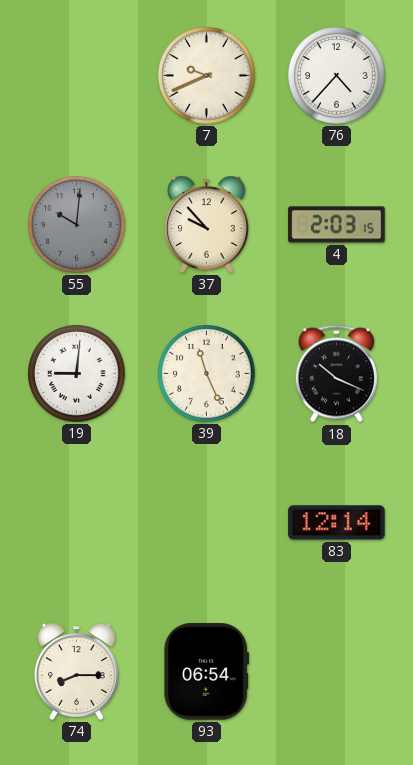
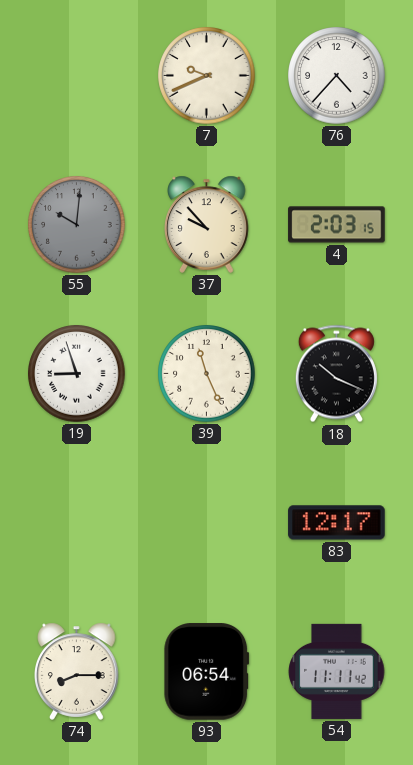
19: 9:01 -> 8:57 (77, 374)
83: 12:14 -> 12:17 (337, 523)
54: none -> 11:11 (337, 671)
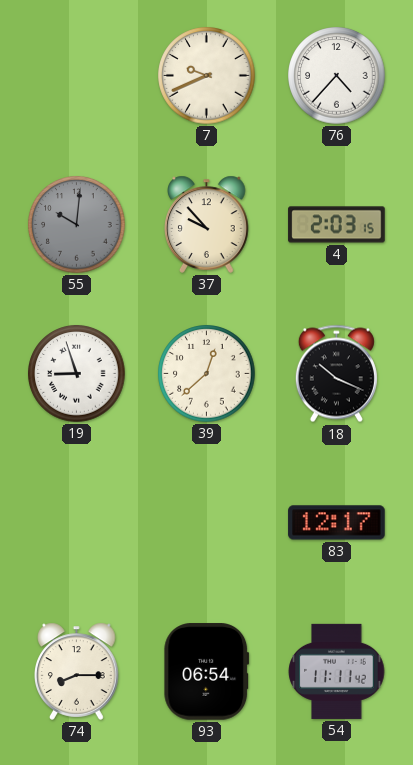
39: 11:26 -> 12:38 (207, 374)
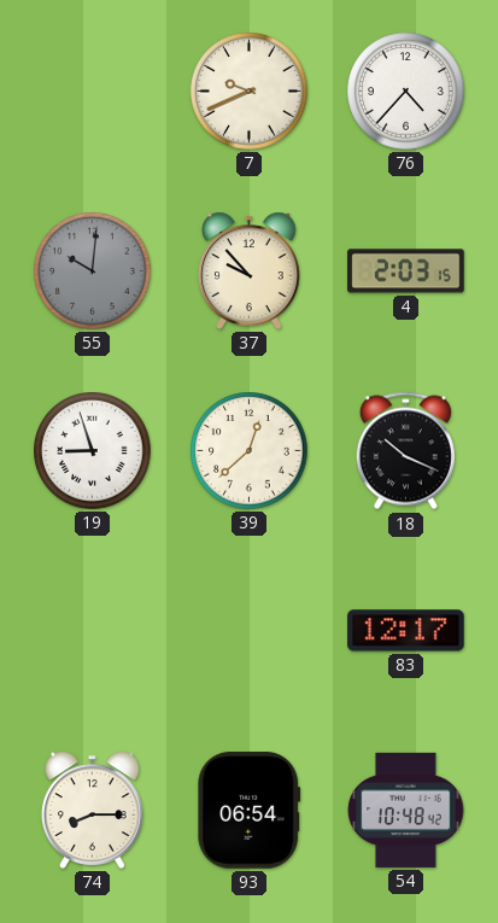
54: 11:11 -> 10:48 (406, 810)
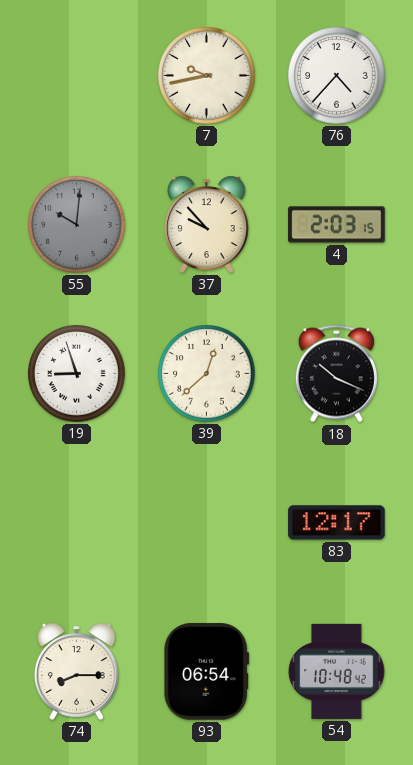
7: 9:41 -> 9:43 (207, 76)
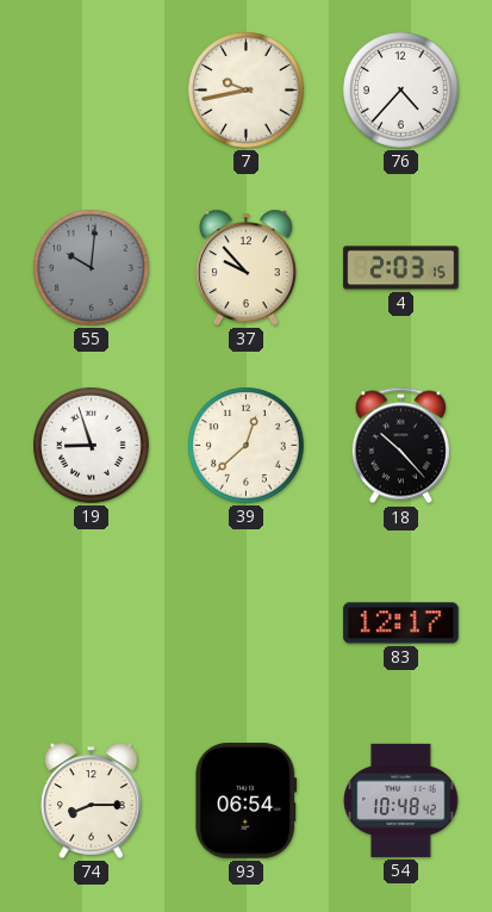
18: 10:19 -> 10:23 (400, 446)
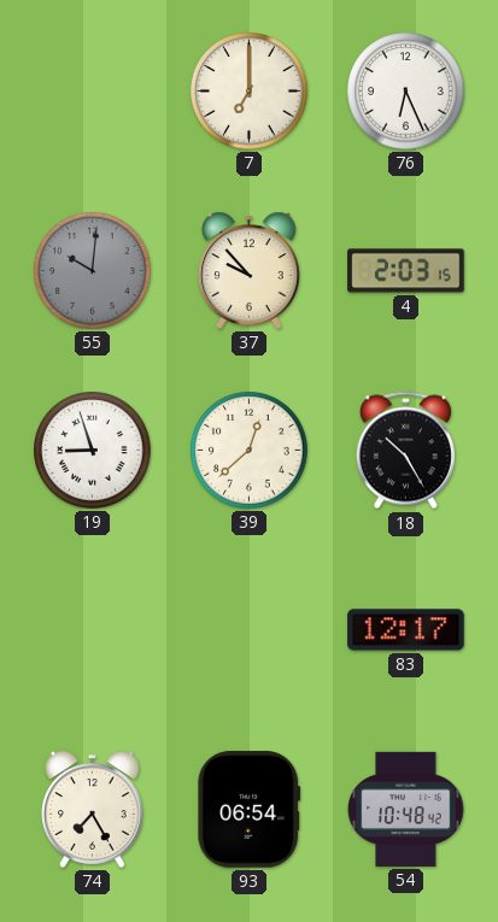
7: 9:43 -> 7:00 (250, 92)
76: 4:37 -> 6:26 (406, 92)
18: 10:23 -> 10:25 (405, 451)
74: 8:15 -> 7:25 (93, 809)
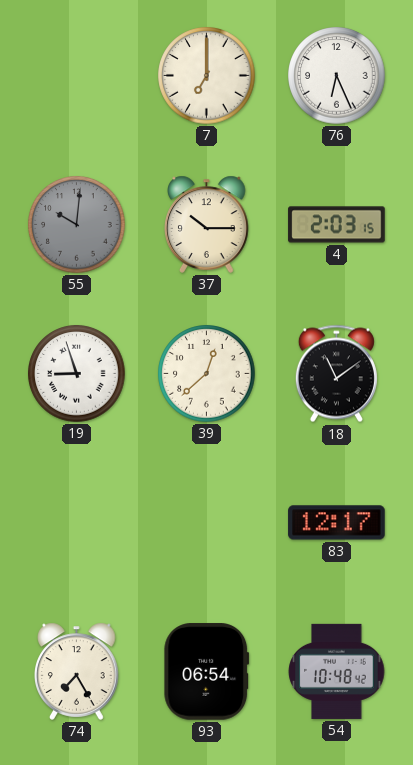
37: 9:53 -> 10:15 (207, 224)
18: 10:25 -> 11:09 (336, 374)
